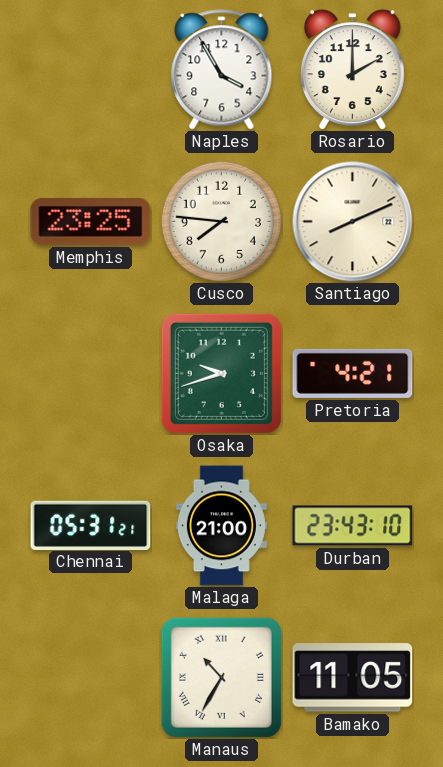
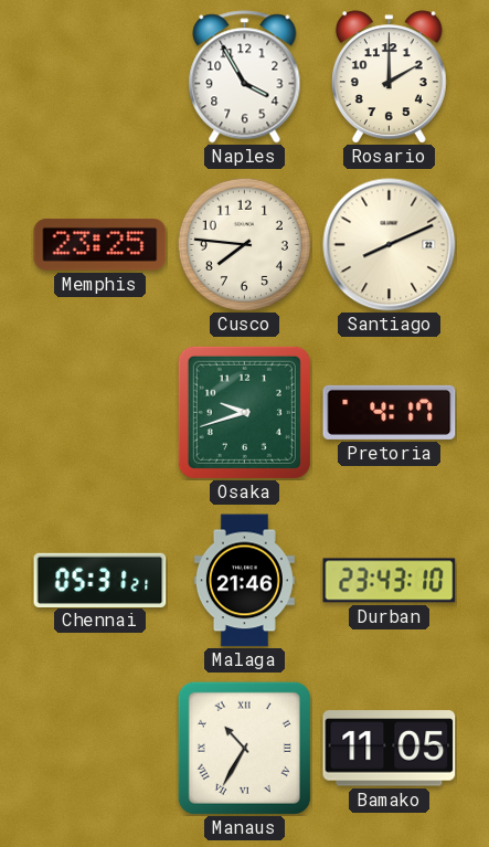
Pretoria: 4:21 -> 4:17 (390, 412)
Malaga: 21:00 -> 21:46 (244, 581)
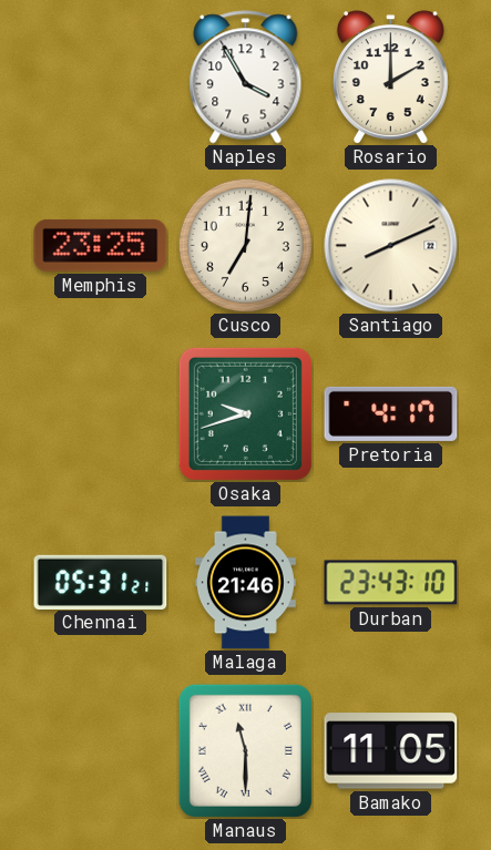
Cusco: 7:46 -> 7:01 (245, 245)
Manaus: 10:35 -> 11:30 (245, 750)
